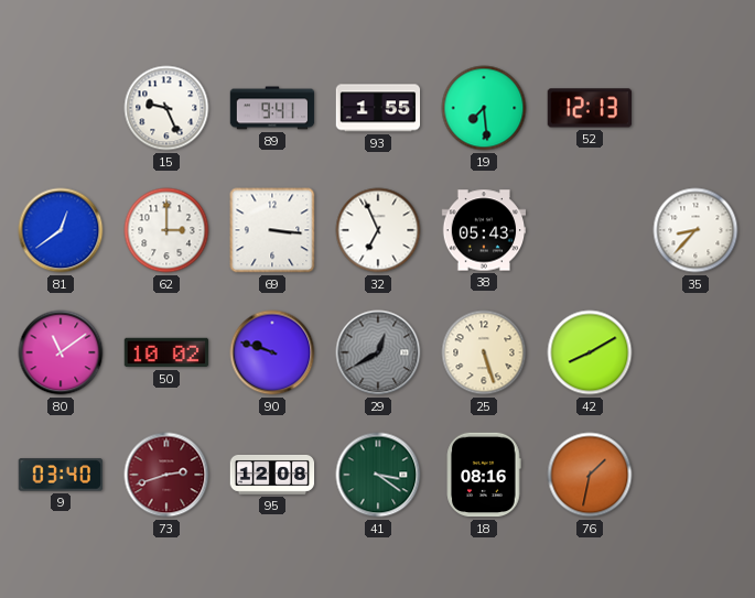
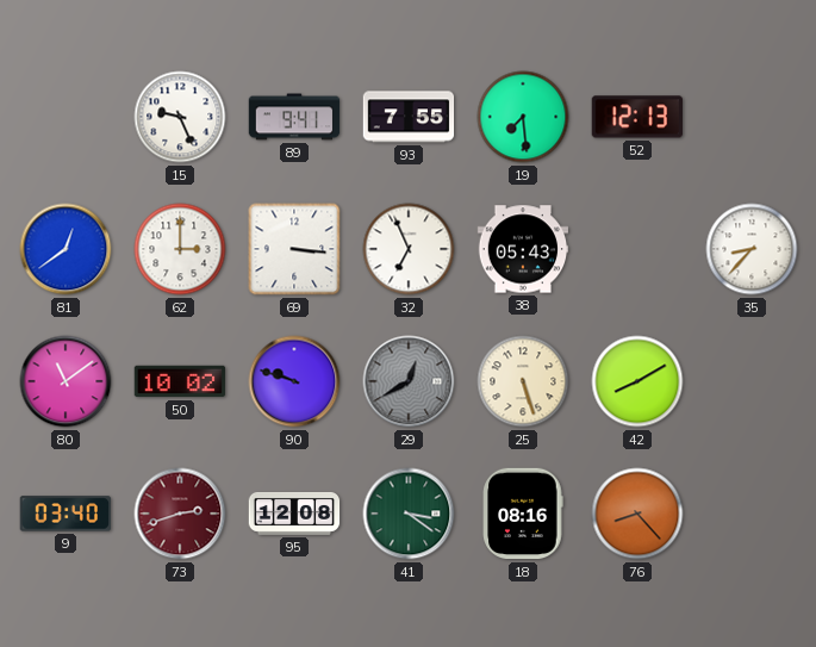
93: 1:55 -> 7:55 (409, 117)
76: 1:32 -> 8:23 (637, 514)
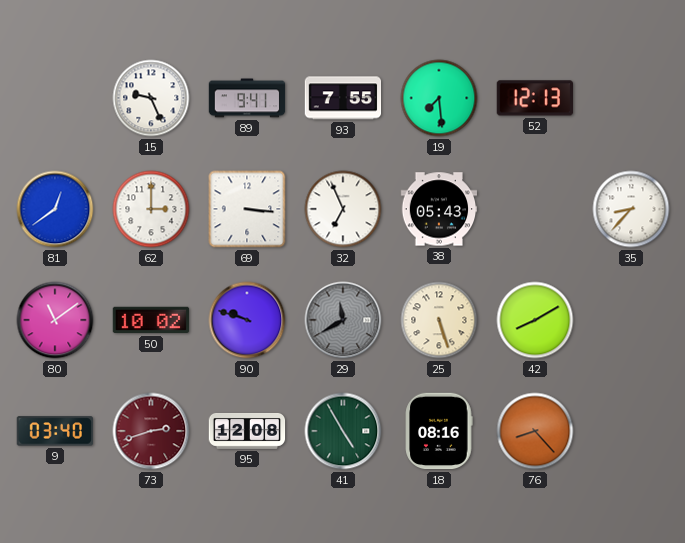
29: 12:40 -> 11:40 (343, 320)
41: 3:21 -> 4:55 (343, 431)
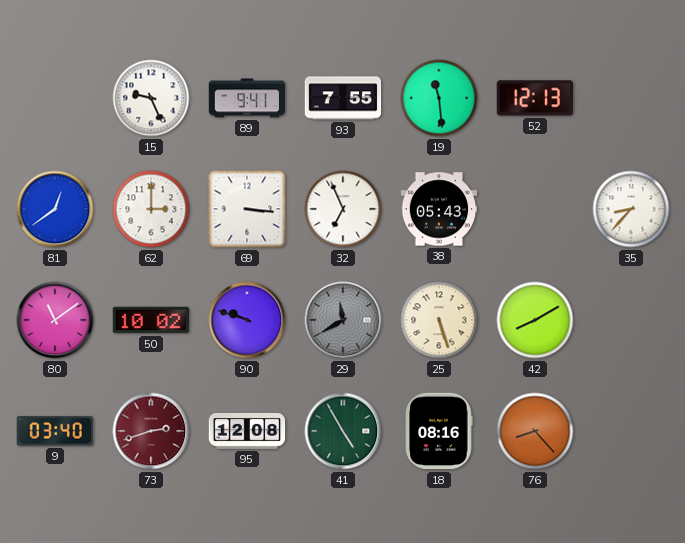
19: 7:29 -> 11:29 (439, 98)
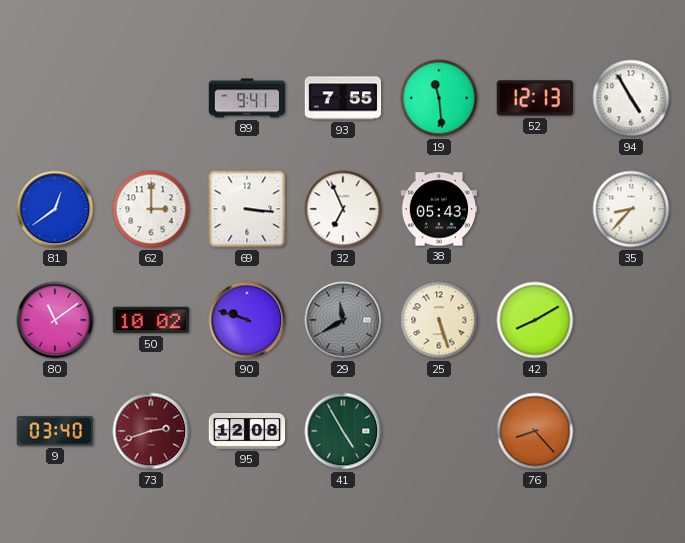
15: 9:26 -> none (151, 98)
94: none -> 4:55 (631, 98)
18: 08:16 -> none (439, 431)
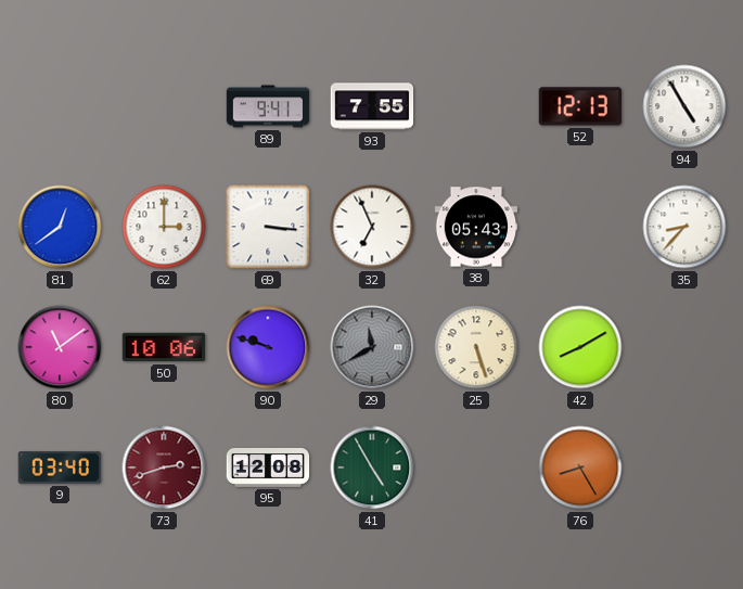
19: 11:29 -> none (439, 98)
50: 10:02 -> 10:06 (164, 347)
76: 8:23 -> 8:25 (580, 468)
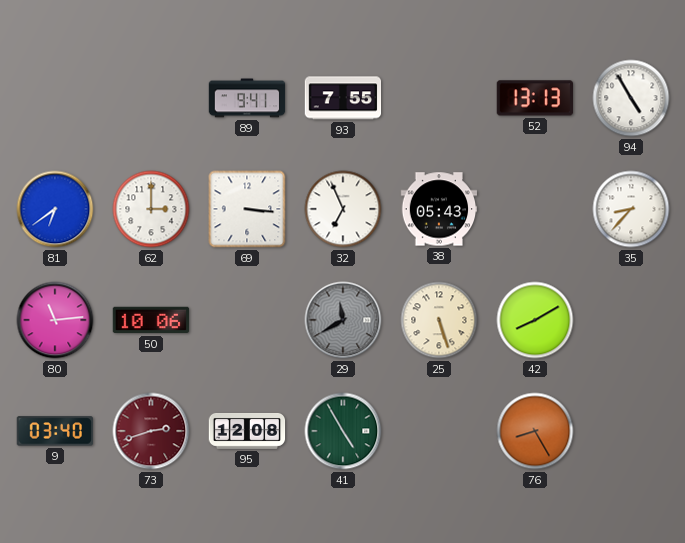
52: 12:13 -> 13:13 (534, 98)
81: 12:39 -> 6:39 (55, 209)
80: 11:09 -> 11:14 (55, 320)
90: 9:48 -> none (268, 347)
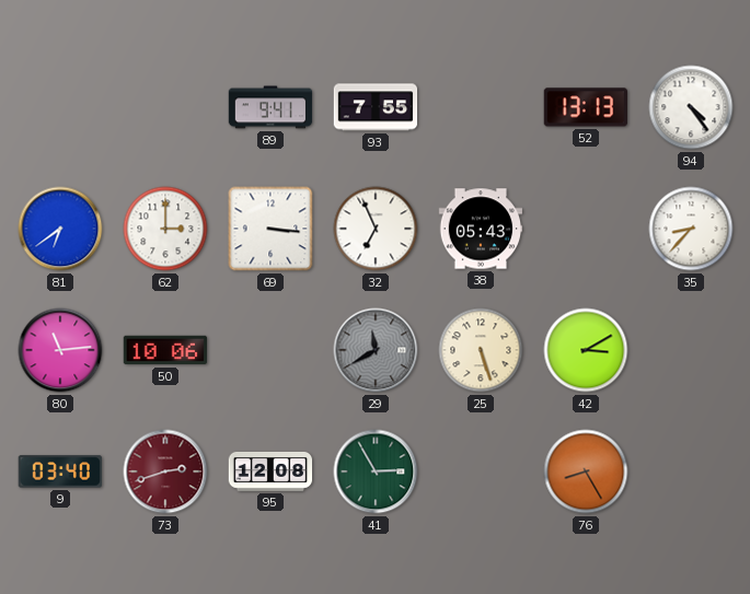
94: 4:55 -> 4:24 (691, 107)
42: 8:10 -> 3:10 (586, 350)
41: 4:55 -> 2:55 (376, 471)
